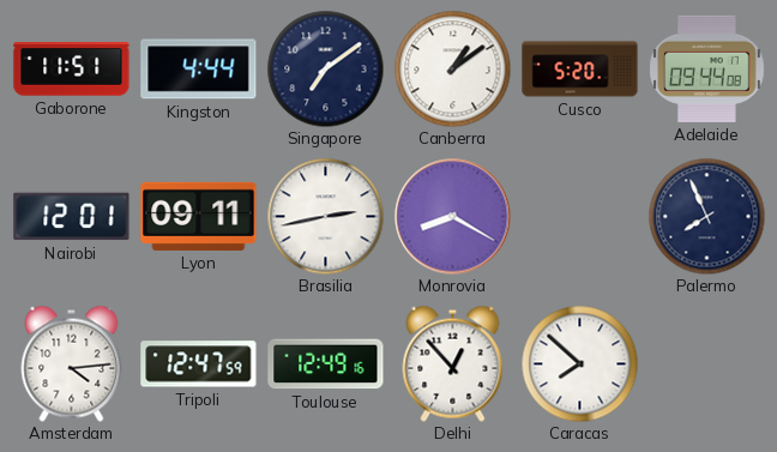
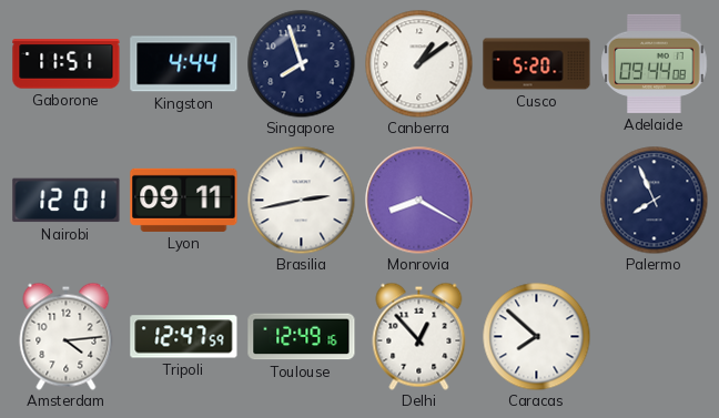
Singapore: 7:09 -> 7:57 (301, 63)
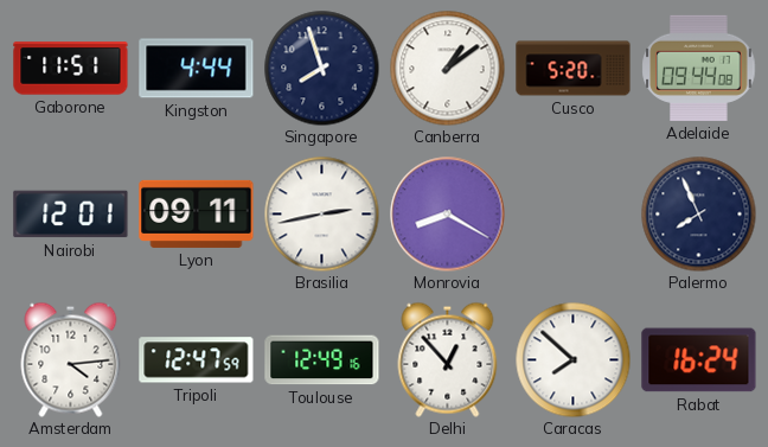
Rabat: none -> 16:24 (699, 360)
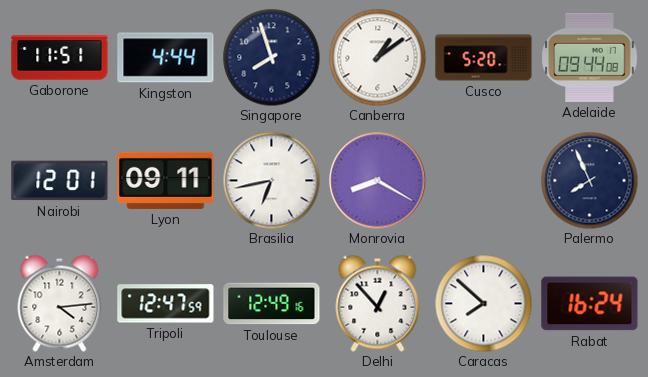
Brasilia: 2:43 -> 6:43 (271, 180)
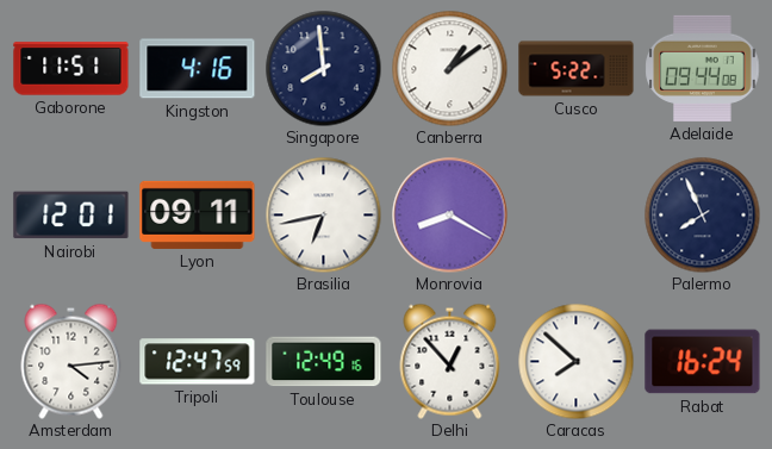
Kingston: 4:44 -> 4:16 (198, 69)
Singapore: 7:57 -> 7:59 (323, 68)
Cusco: 5:20 -> 5:22 (577, 69)
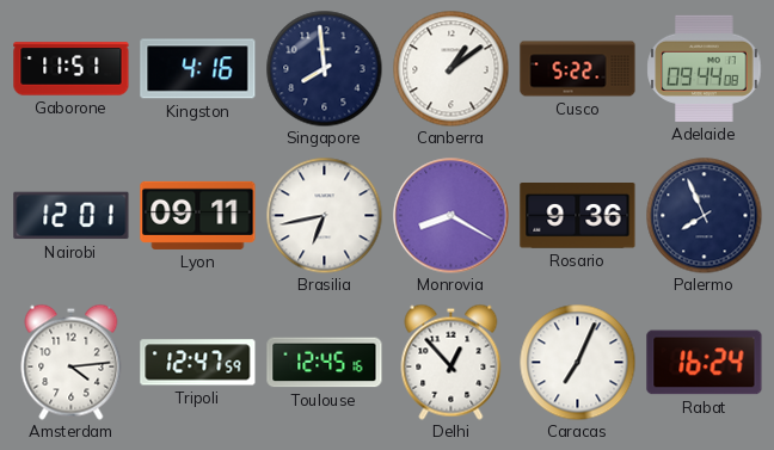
Rosario: none -> 9:36 (578, 216)
Toulouse: 12:49 -> 12:45 (325, 363)
Caracas: 7:52 -> 7:04 (577, 362)
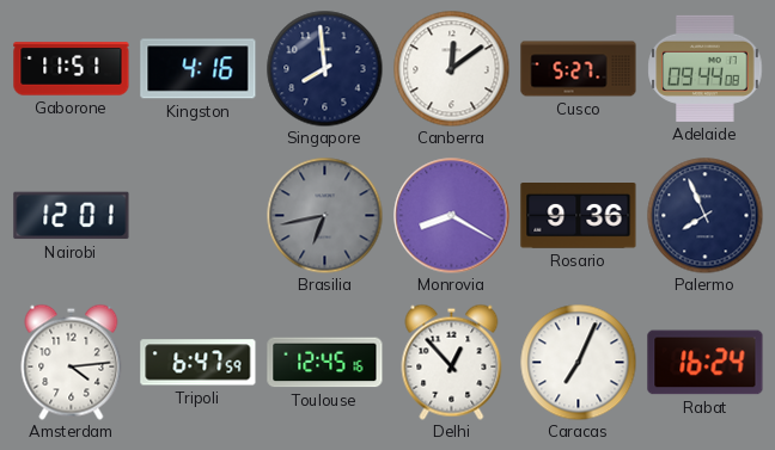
Canberra: 1:09 -> 12:09 (451, 68)
Cusco: 5:22 -> 5:27 (579, 69)
Lyon: 09:11 -> none (198, 215)
Brasilia dial: white -> grey (324, 215)
Tripoli: 12:47 -> 6:47 (199, 363)
